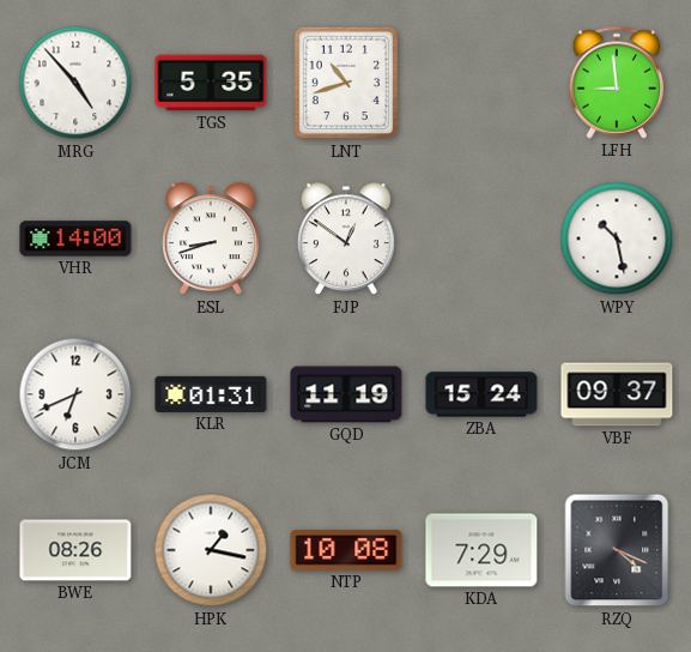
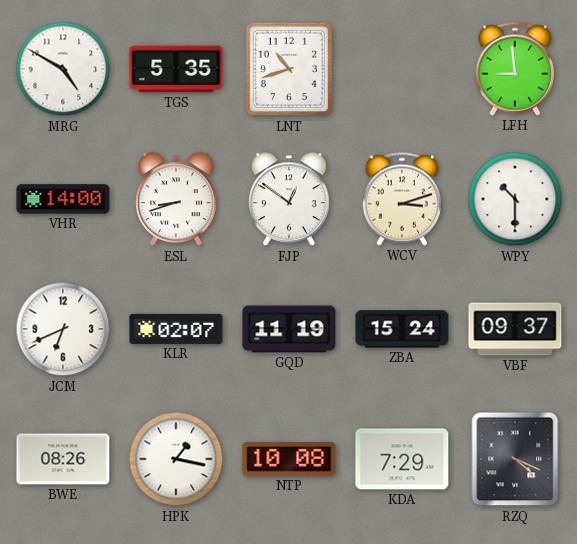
MRG: 4:53 -> 4:50 (63, 69)
WCV: none -> 3:12 (401, 199)
WPY: 10:28 -> 10:30 (515, 199)
KLR: 01:31 -> 02:07 (176, 329)
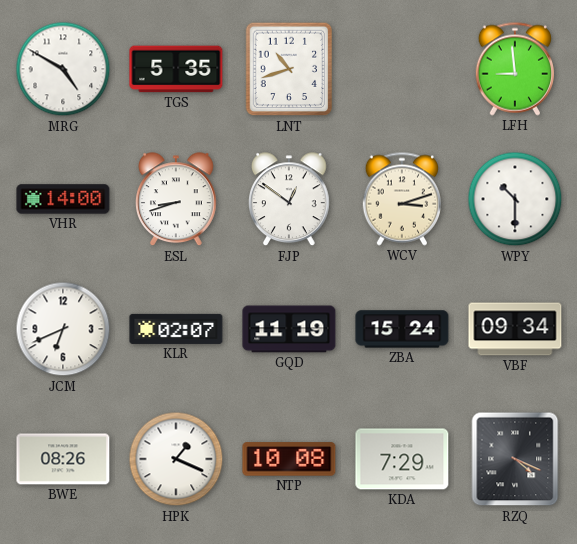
VBF: 09:37 -> 09:34 (515, 329)
HPK: 1:17 -> 1:19 (176, 459)
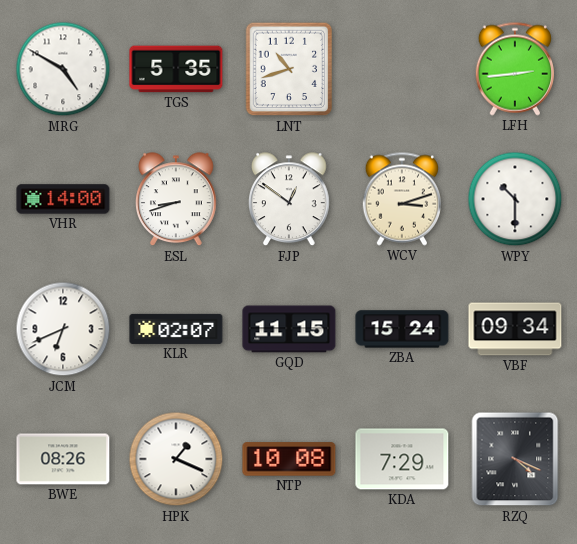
LFH: 8:59 -> 2:44 (514, 69)
GQD: 11:19 -> 11:15 (289, 329)
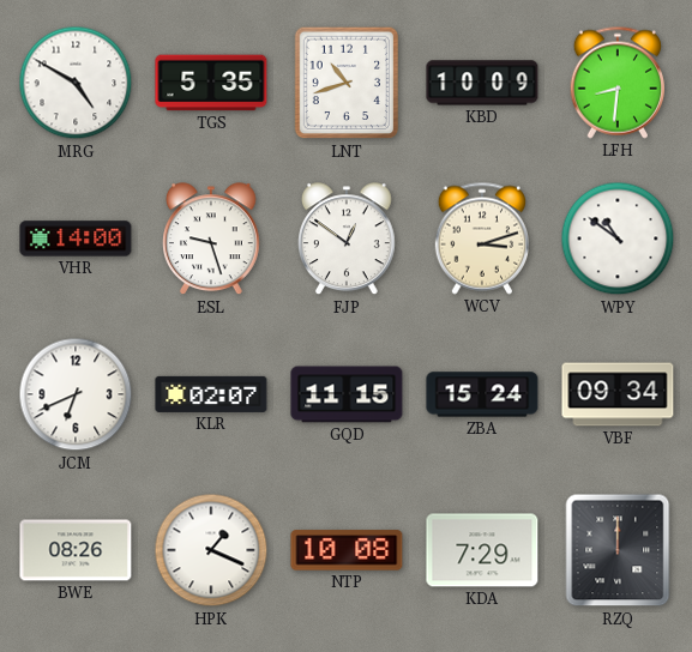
KBD: none -> 10:09 (482, 83)
LFH: 2:44 -> 8:31 (616, 83)
ESL: 8:42 -> 9:27 (212, 240)
WPY: 10:30 -> 10:51 (618, 239)
RZQ: 4:19 -> 12:00 (618, 550)
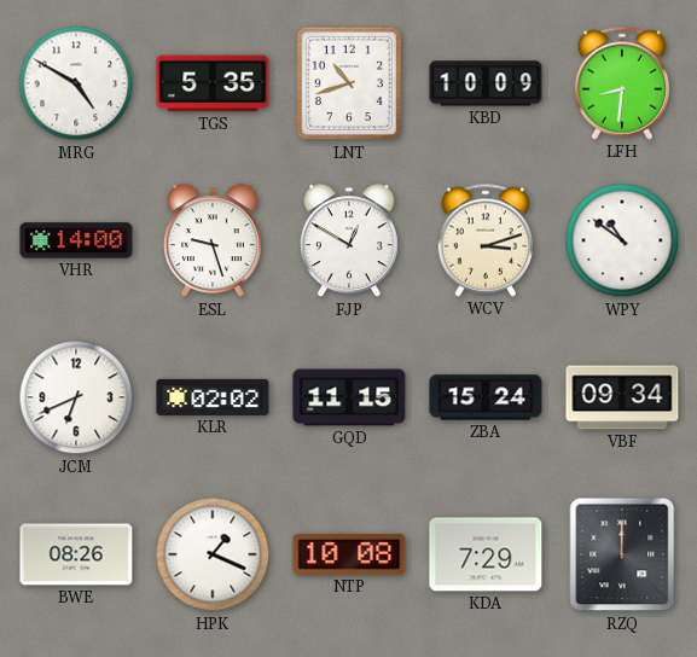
FJP: 12:51 -> 12:50 (350, 242)
KLR: 02:07 -> 02:02 (213, 397)
